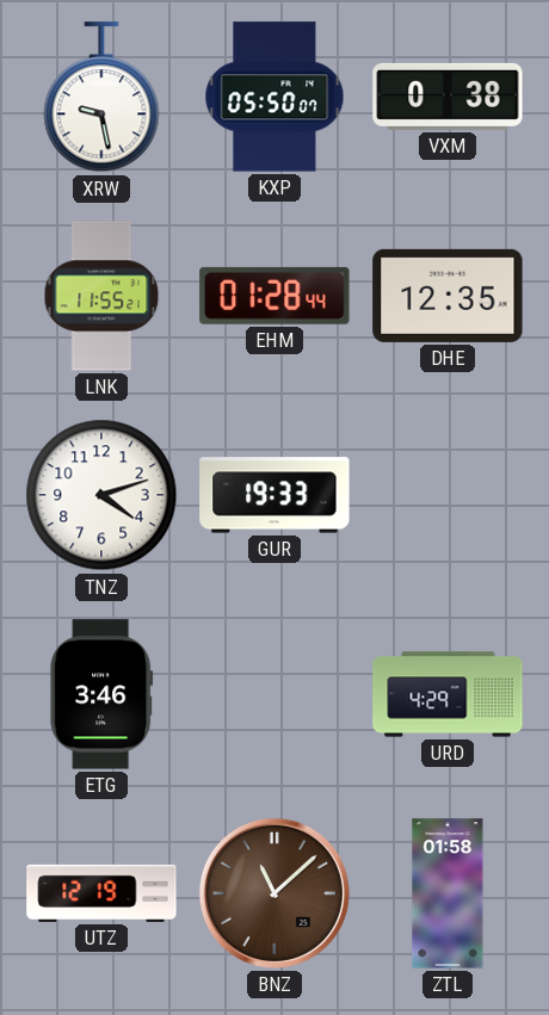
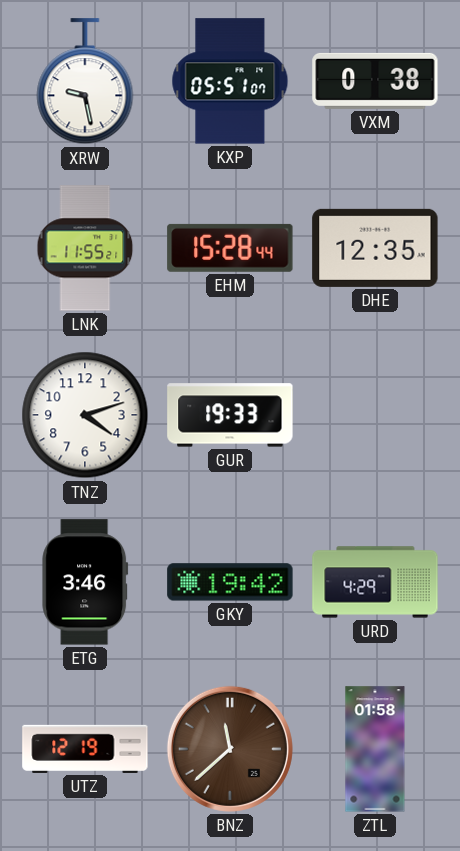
KXP: 05:50 -> 05:51 (230, 81)
EHM: 01:28 -> 15:28 (230, 248)
GKY: none -> 19:42 (230, 582)
BNZ: 11:08 -> 11:38 (230, 749)
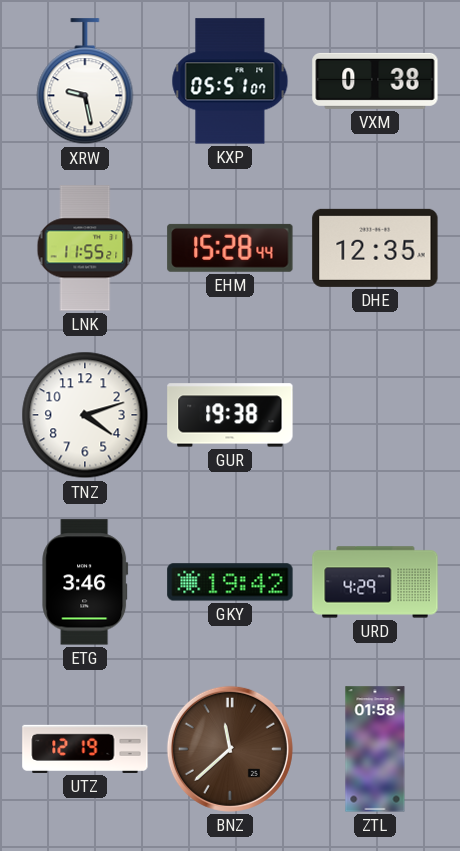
GUR: 19:33 -> 19:38 (230, 415)
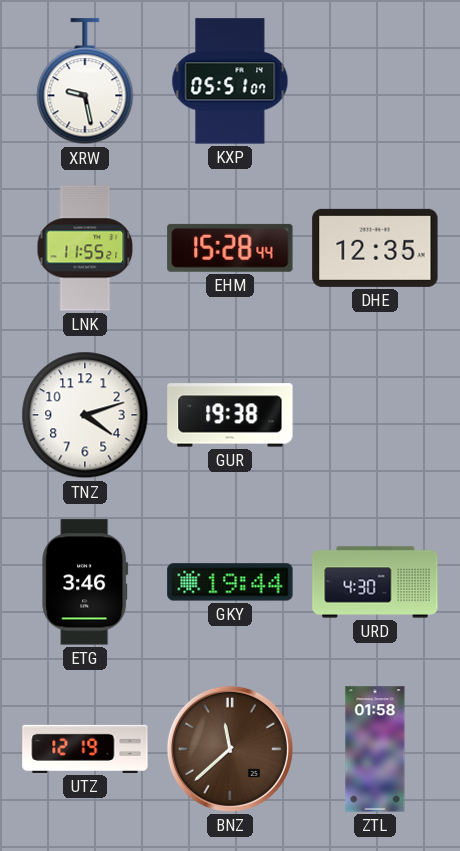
VXM: 0:38 -> none (375, 81)
GKY: 19:42 -> 19:44 (230, 582)
URD: 4:29 -> 4:30 (375, 582)
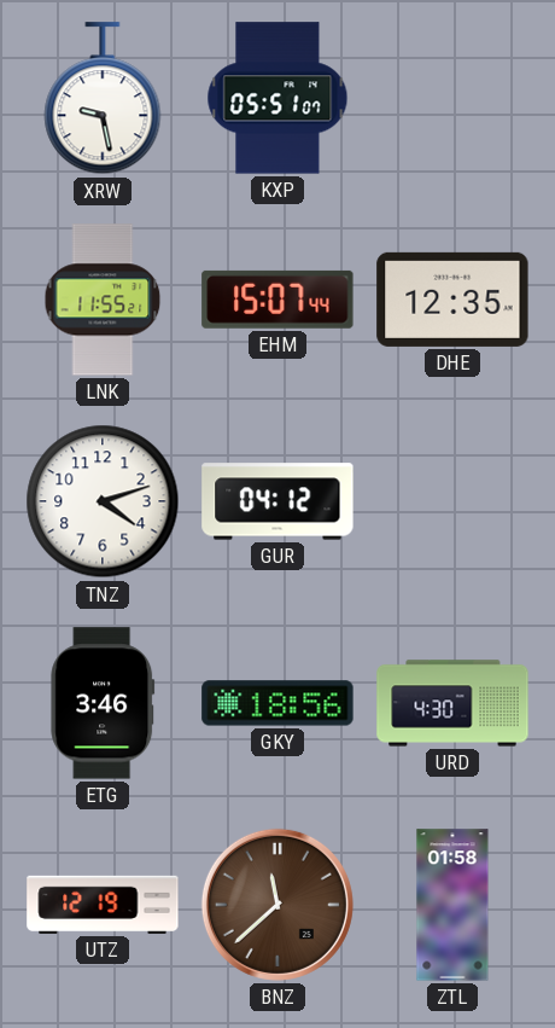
EHM: 15:28 -> 15:07 (277, 300)
GUR: 19:38 -> 04:12 (277, 501)
GKY: 19:44 -> 18:56 (277, 703)
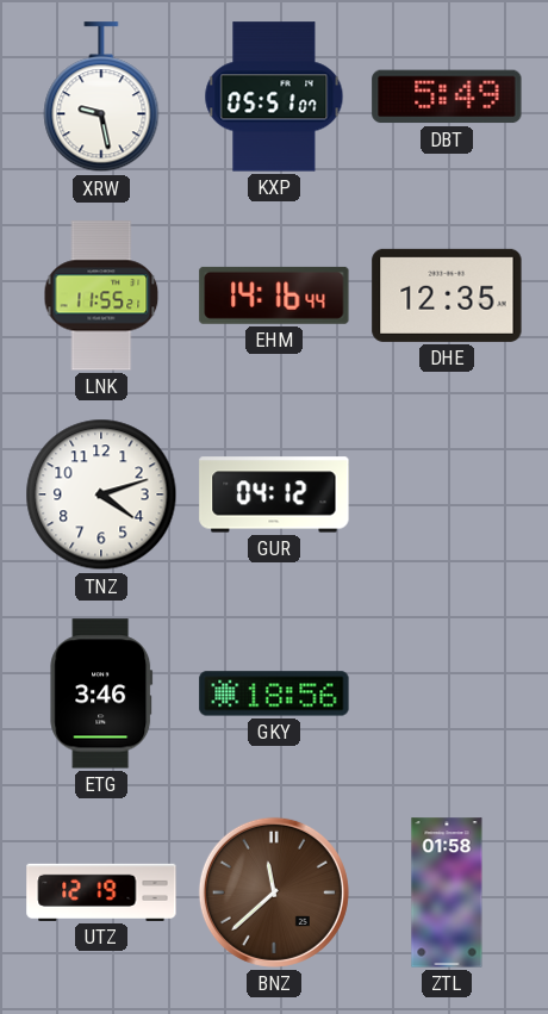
DBT: none -> 5:49 (447, 97)
EHM: 15:07 -> 14:16 (274, 296)
URD: 4:30 -> none (452, 703)
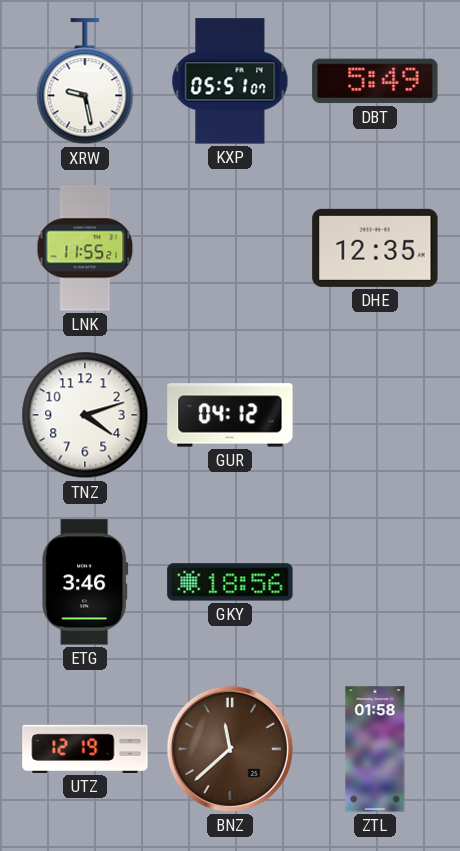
EHM: 14:16 -> none (274, 296)
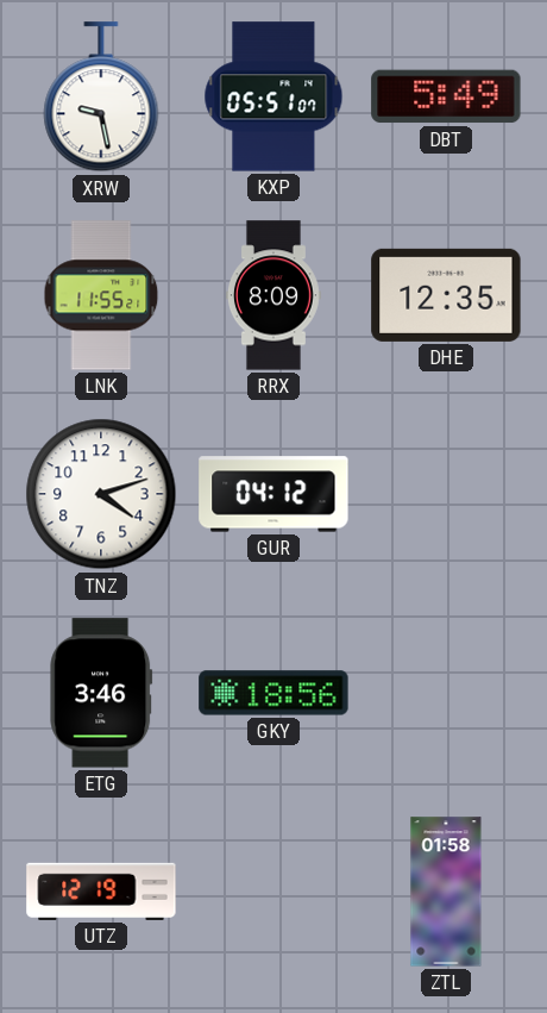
RRX: none -> 8:09 (273, 295)
BNZ: 11:38 -> none (230, 749)
